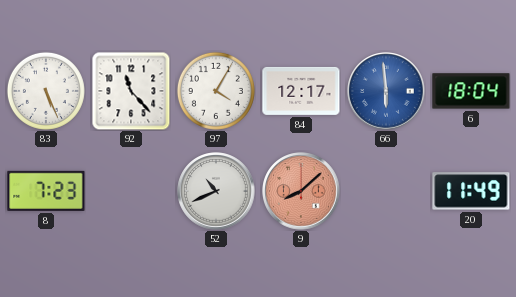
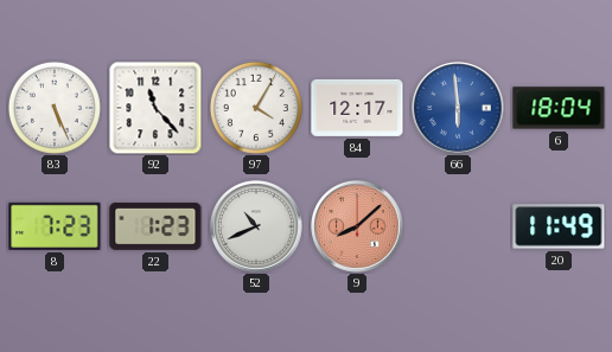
22: none -> 1:23 (155, 226)
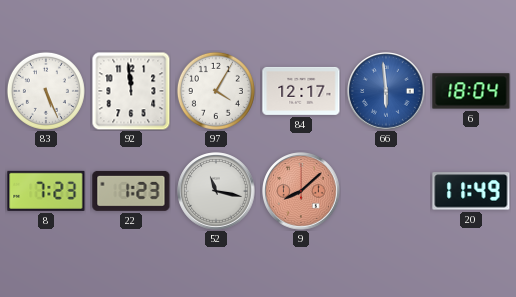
92: 11:23 -> 11:59 (131, 91)
52: 10:41 -> 11:17 (216, 191)
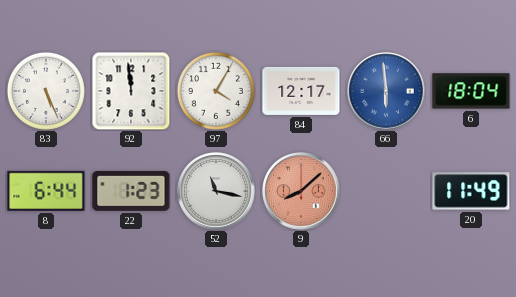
8: 7:23 -> 6:44 (46, 191)
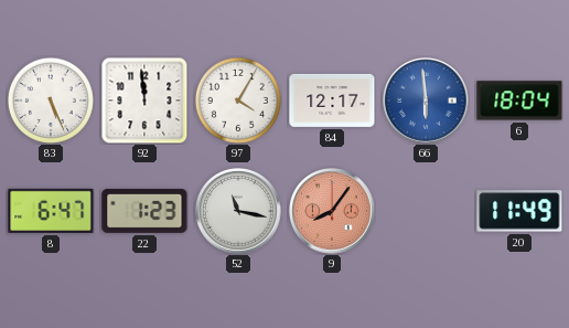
8: 6:44 -> 6:47 (51, 211)
9: 8:08 -> 8:06 (332, 211)
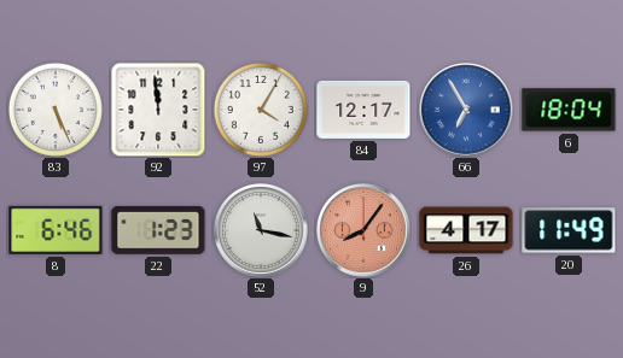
66: 5:59 -> 6:55 (466, 110)
8: 6:47 -> 6:46 (56, 230)
26: none -> 4:17 (466, 230)
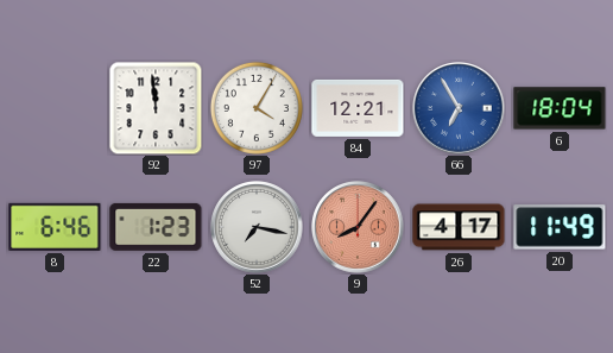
83: 5:26 -> none (56, 110)
84: 12:17 -> 12:21 (358, 108)
52: 11:17 -> 7:17 (257, 227)
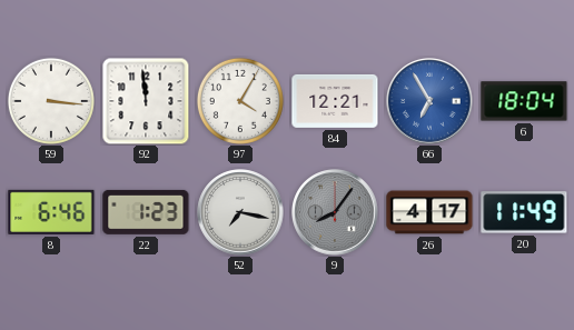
59: none -> 3:16 (51, 101)
9 dial: salmon -> grey (335, 212)
